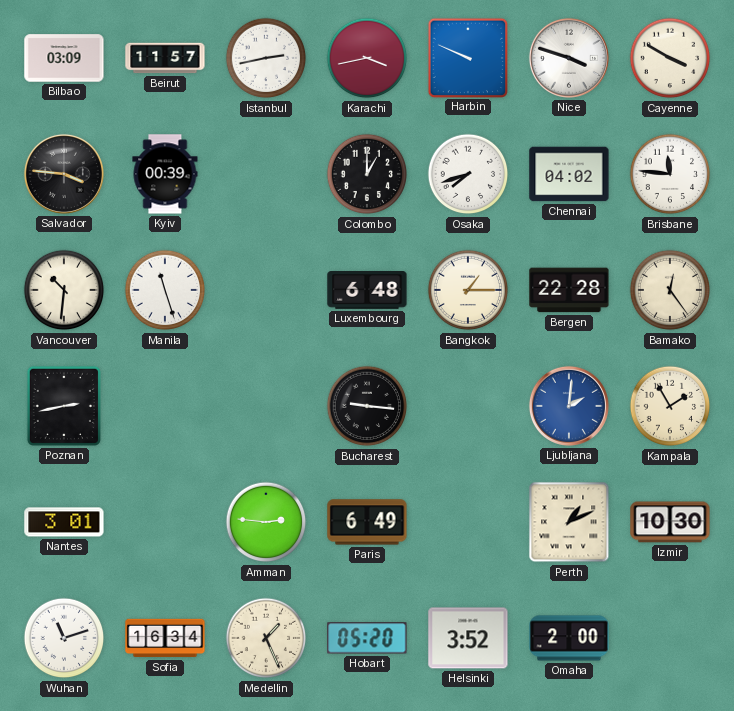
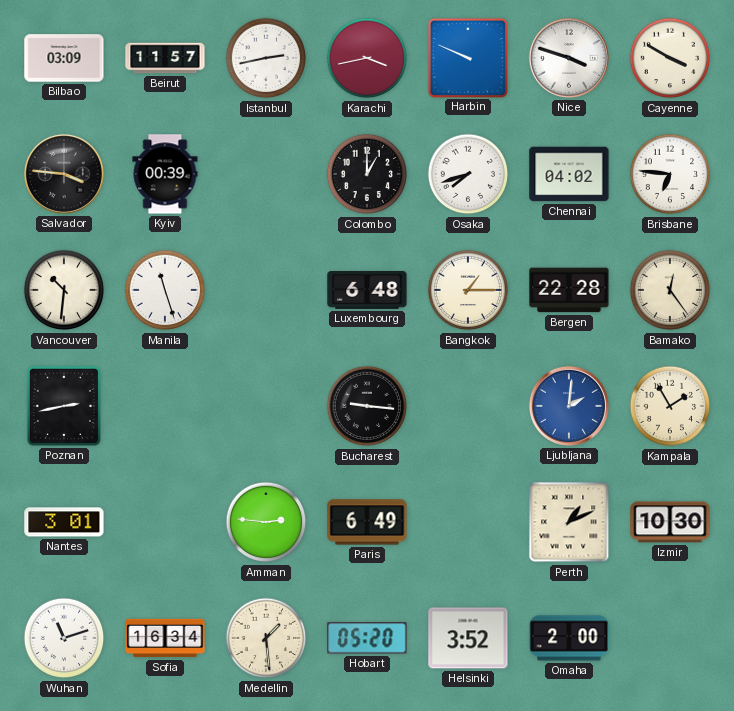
Brisbane: 11:46 -> 6:46 (670, 174)
Medellin: 1:26 -> 1:29 (266, 638)
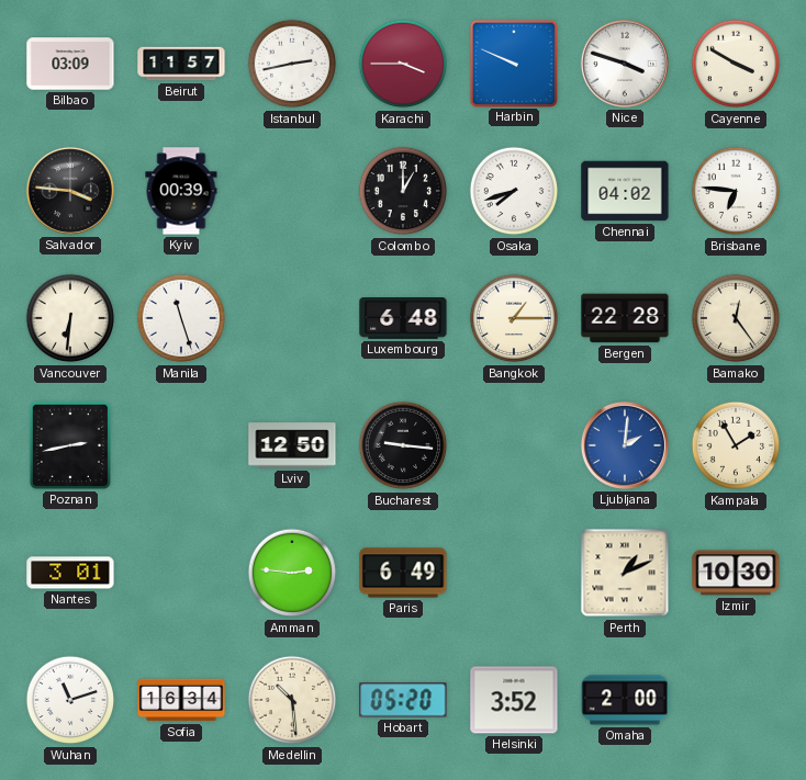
Karachi: 3:43 -> 3:45 (403, 64)
Vancouver: 10:31 -> 6:31 (70, 318)
Lviv: none -> 12:50 (292, 445)
Medellin: 1:29 -> 10:29 (292, 700)
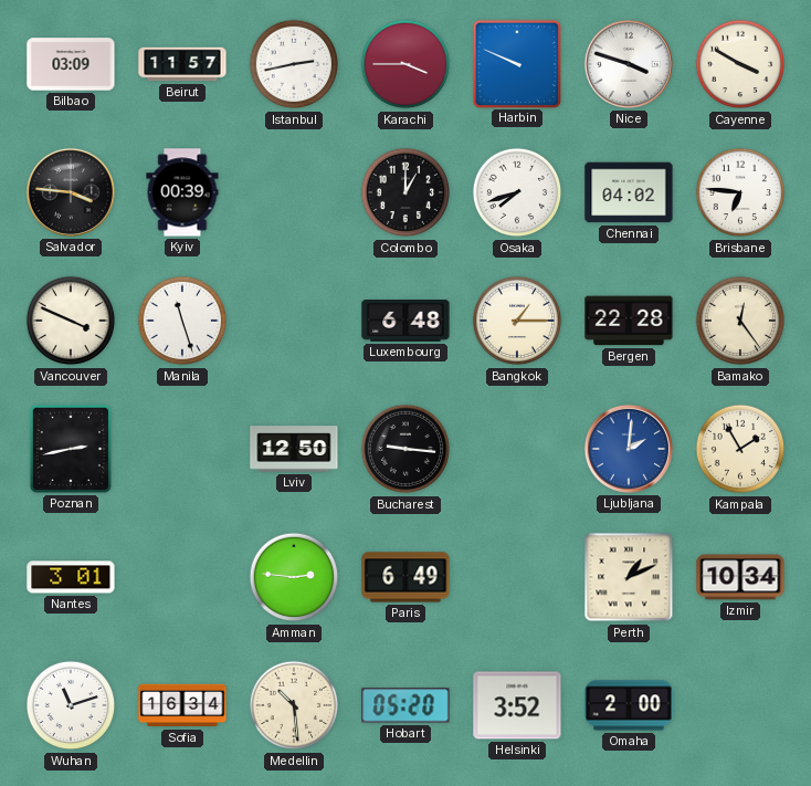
Vancouver: 6:31 -> 3:49 (71, 321)
Izmir: 10:30 -> 10:34 (740, 577)
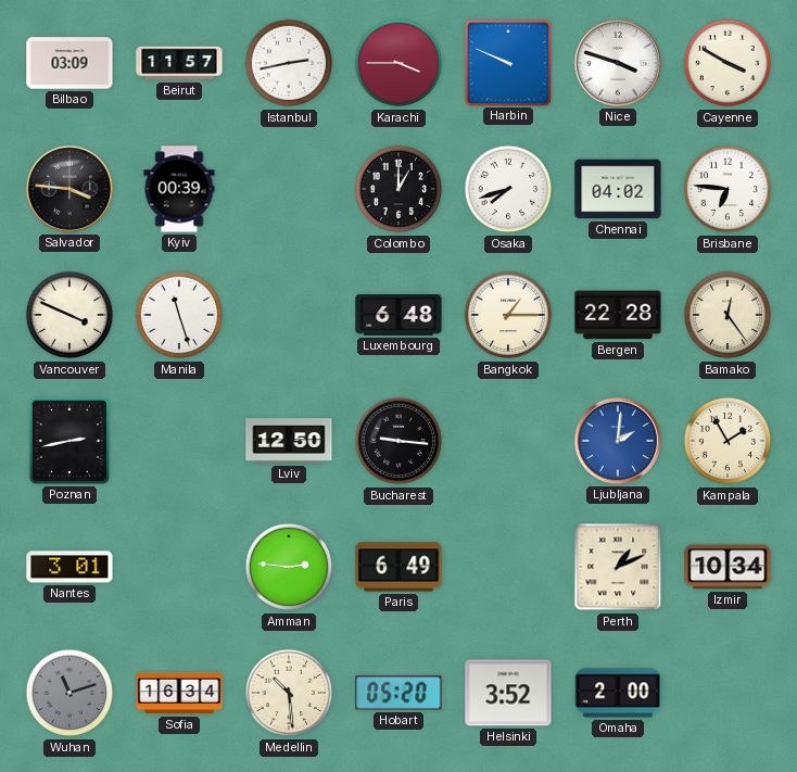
Wuhan dial: white -> grey (69, 693)
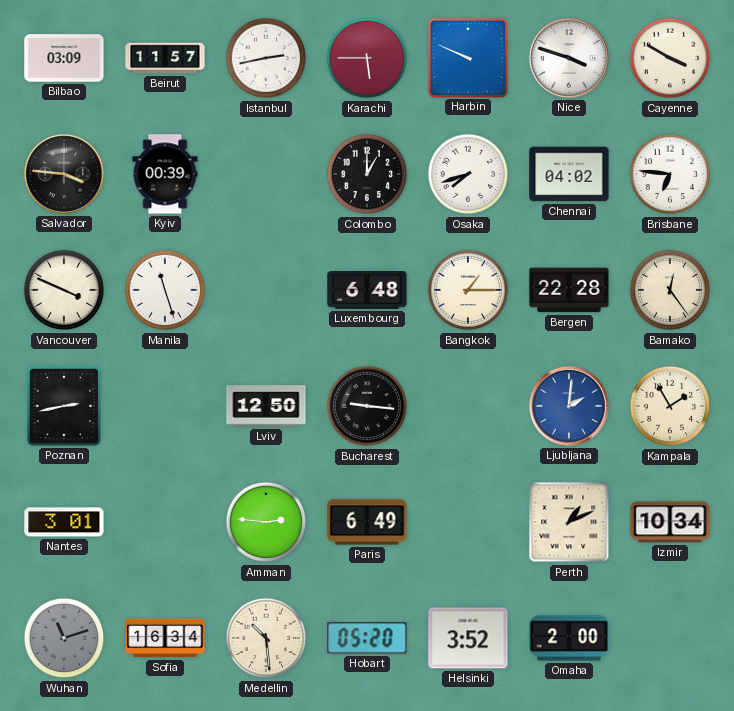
Karachi: 3:45 -> 5:45 (367, 58)
